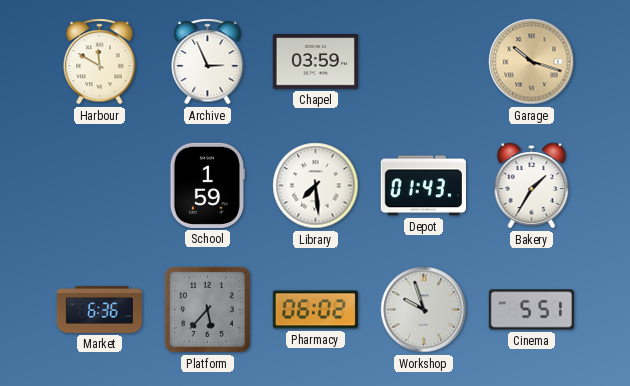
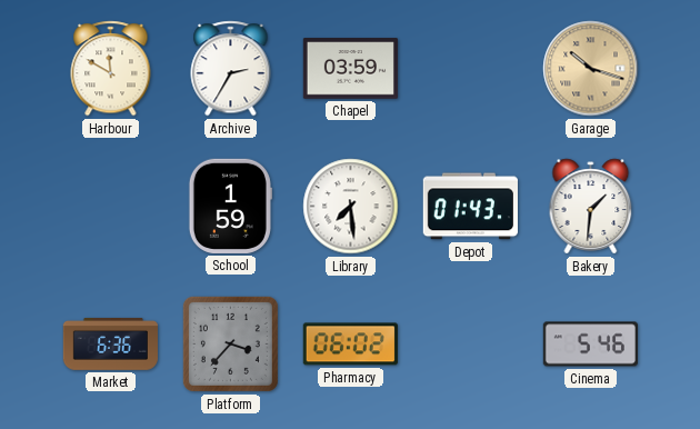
Archive: 2:56 -> 2:35 (231, 69)
Bakery: 1:35 -> 1:31 (591, 207)
Platform: 5:37 -> 3:37 (230, 343)
Workshop: 9:57 -> none (424, 310)
Cinema: 5:51 -> 5:46 (590, 345)
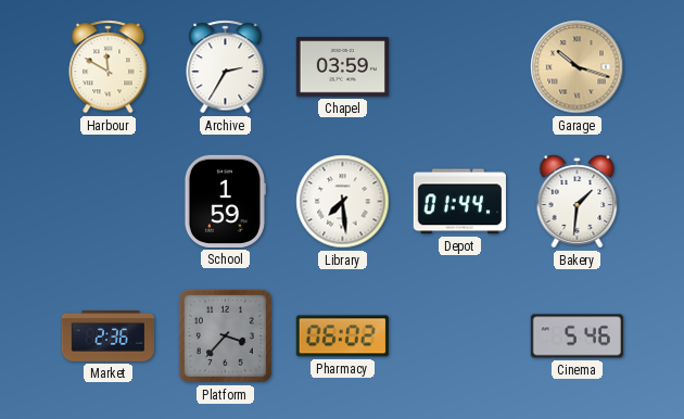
Depot: 01:43 -> 01:44 (459, 202)
Market: 6:36 -> 2:36 (107, 335)
